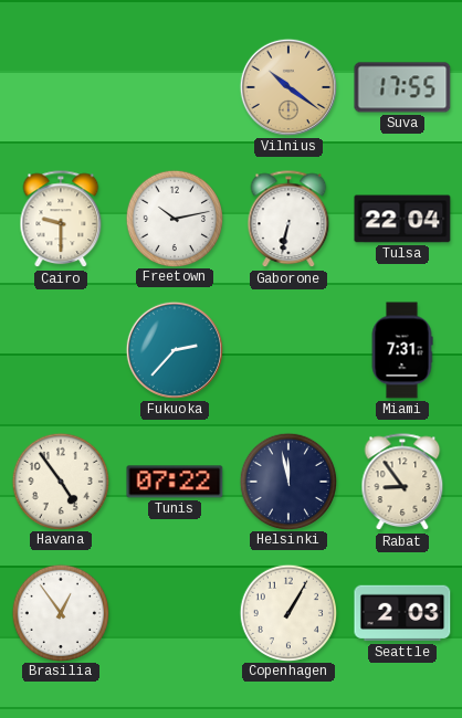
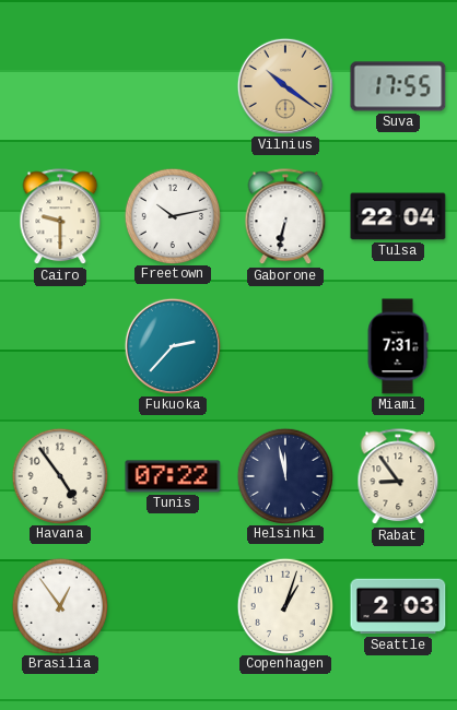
Copenhagen: 1:05 -> 1:03 (284, 605)
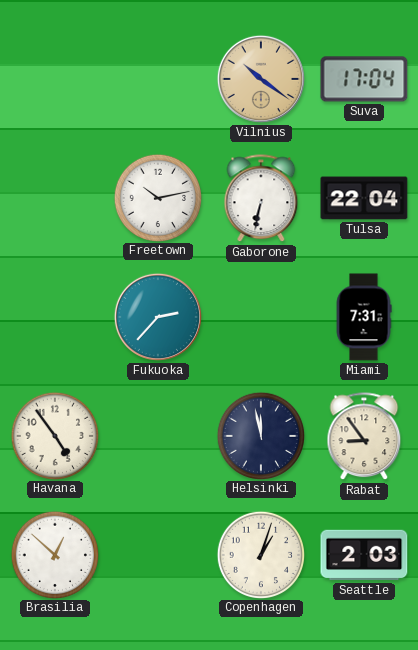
Suva: 17:55 -> 17:04 (364, 79)
Cairo: 9:30 -> none (60, 217)
Tunis: 07:22 -> none (173, 476)
Brasilia: 12:54 -> 12:52 (54, 554)
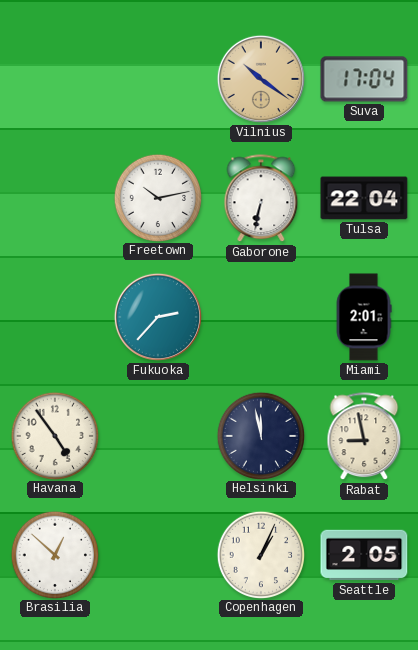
Miami: 7:31 -> 2:01 (364, 317)
Rabat: 8:54 -> 8:58 (364, 437)
Copenhagen: 1:03 -> 1:04 (260, 554)
Seattle: 2:03 -> 2:05 (364, 555)
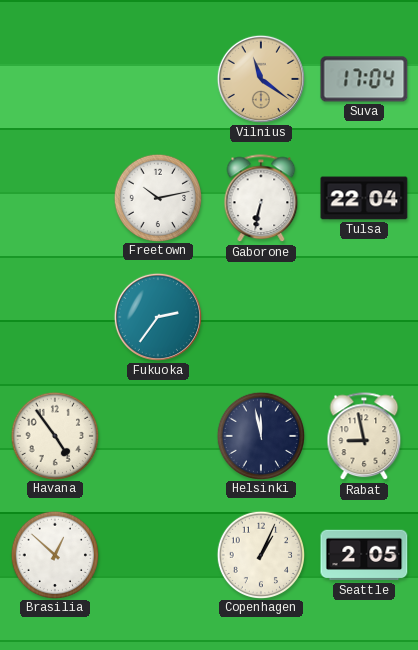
Vilnius: 10:21 -> 11:21 (261, 79)
Fukuoka: 2:37 -> 2:36 (158, 317)
Miami: 2:01 -> none (364, 317)
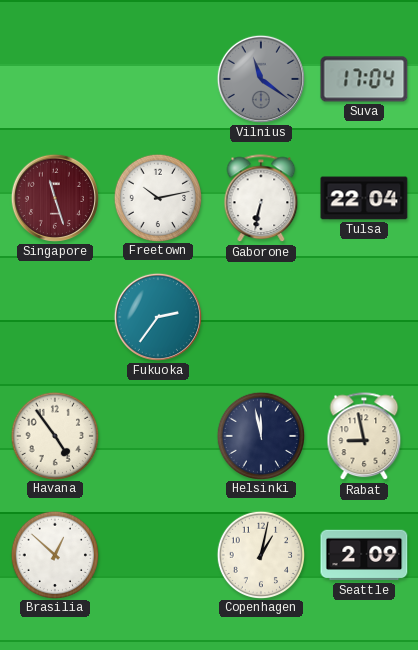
Vilnius dial: champagne -> grey (261, 79)
Singapore: none -> 11:27 (55, 198)
Copenhagen: 1:04 -> 1:02 (260, 554)
Seattle: 2:05 -> 2:09 (364, 555)
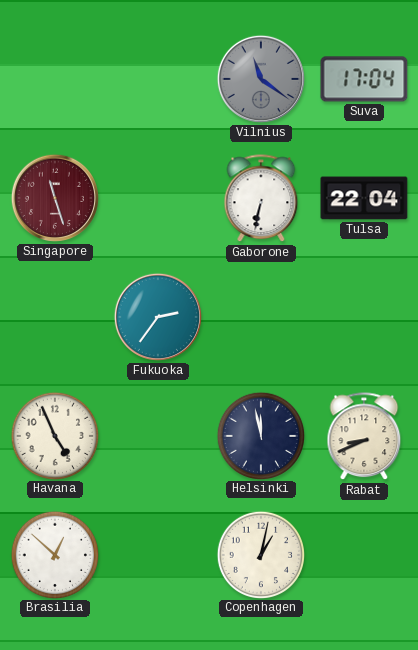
Freetown: 10:13 -> none (157, 197)
Havana: 4:54 -> 4:56 (54, 435)
Rabat: 8:58 -> 8:41 (364, 437)
Seattle: 2:09 -> none (364, 555)
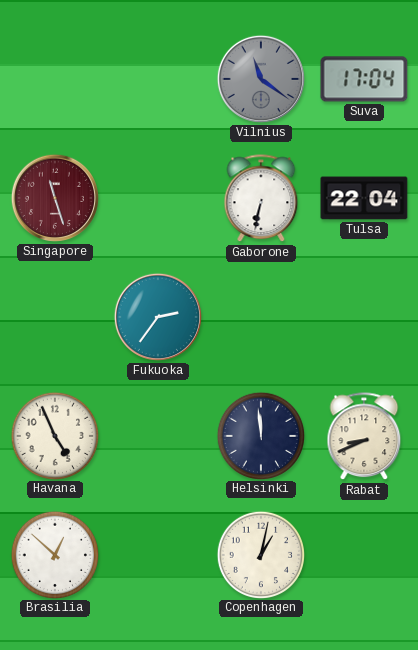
Helsinki: 11:58 -> 11:59 (260, 435)
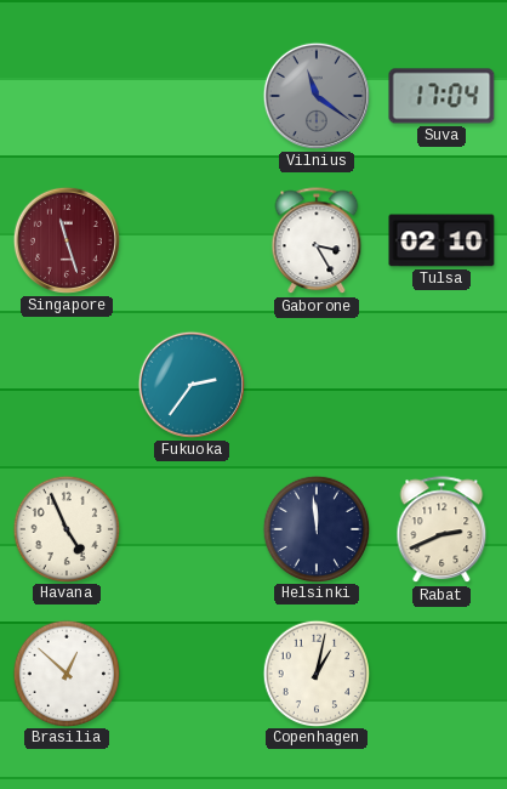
Gaborone: 6:32 -> 3:25 (317, 242)
Tulsa: 22:04 -> 02:10 (442, 240)
Rabat: 8:41 -> 2:41 (442, 530)
